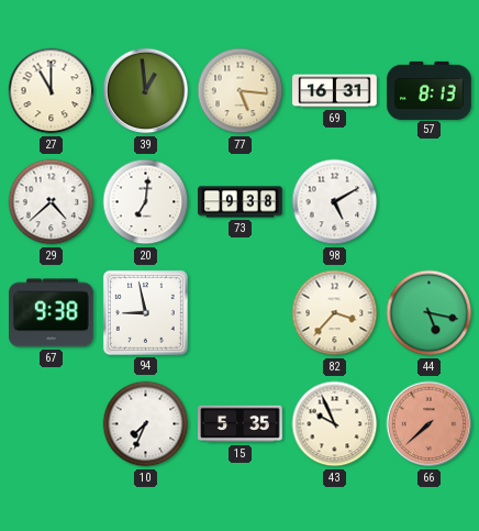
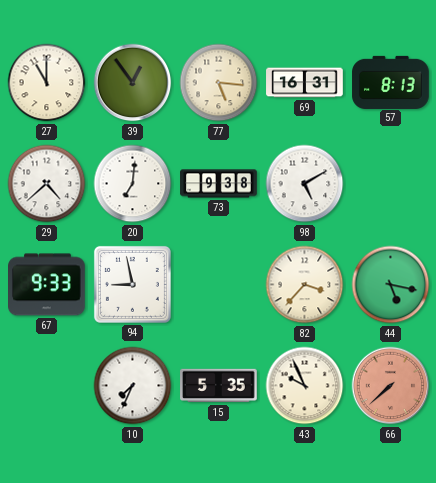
39: 12:59 -> 12:54 (133, 83)
67: 9:38 -> 9:33 (47, 285)
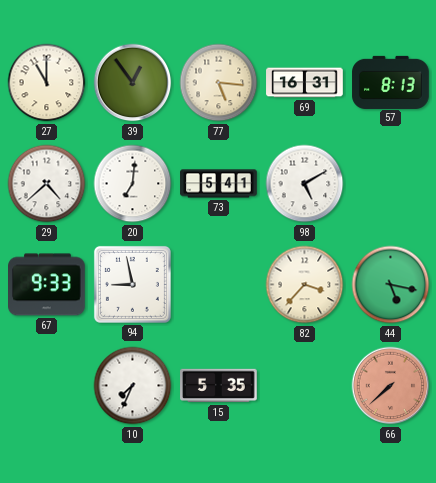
73: 9:38 -> 5:41 (219, 184)
43: 9:56 -> none (305, 386)
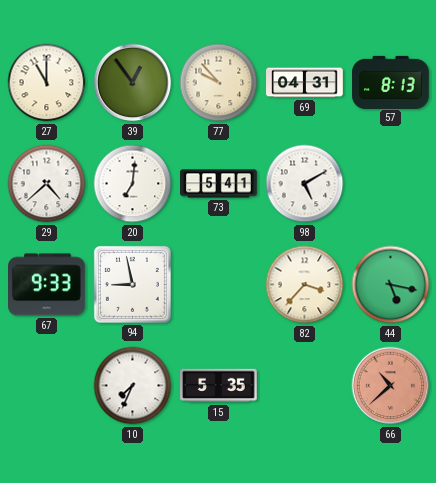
77: 5:16 -> 9:53 (219, 83)
69: 16:31 -> 04:31 (305, 83)
66: 7:38 -> 10:38 (391, 386)
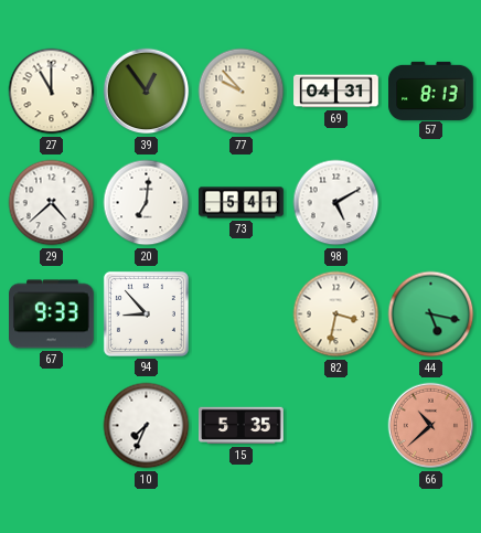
94: 8:58 -> 8:53 (146, 313)
82: 3:37 -> 3:32 (336, 315)
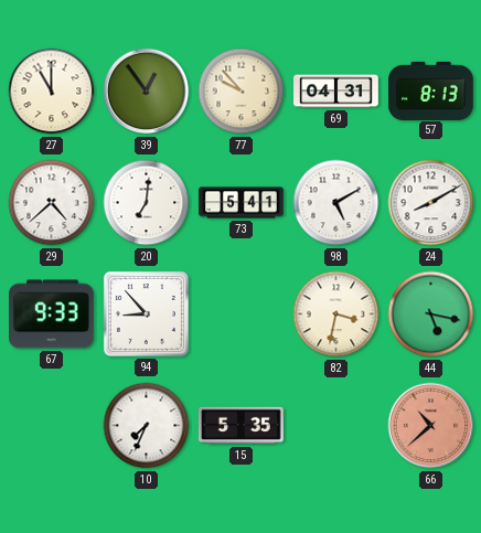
24: none -> 8:10 (431, 203)
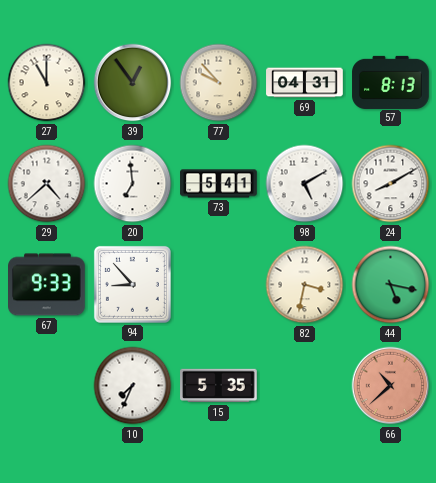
20: 7:01 -> 6:59 (133, 184)
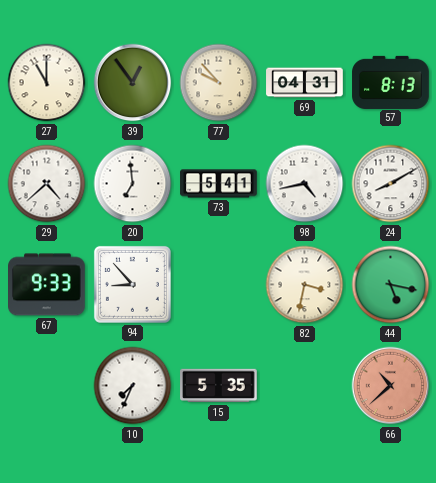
98: 5:10 -> 4:43 (305, 184)
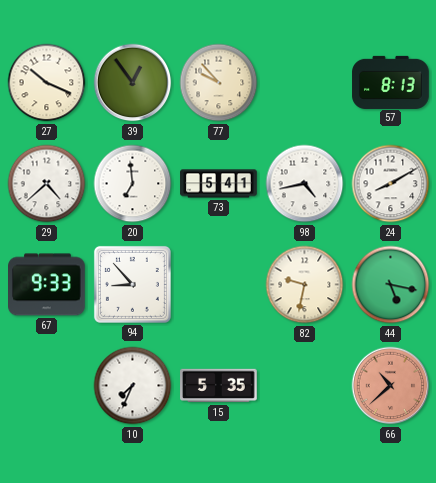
27: 11:00 -> 10:19 (47, 83)
69: 04:31 -> none (305, 83)
82: 3:32 -> 9:32 (305, 285)
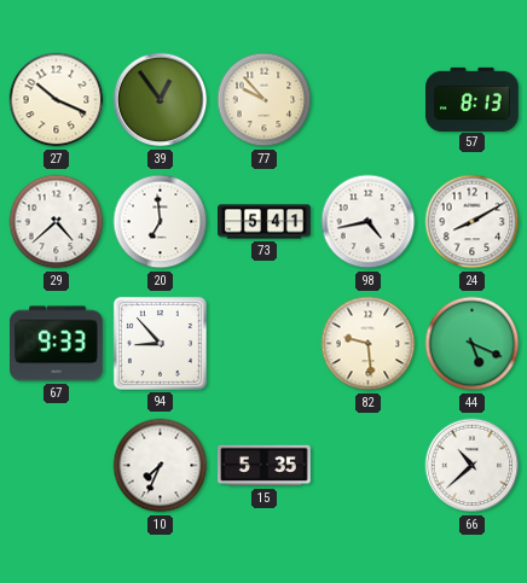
82: 9:32 -> 9:29 (369, 344)
44: 5:17 -> 5:19 (473, 344)
66 dial: salmon -> white (473, 466)
